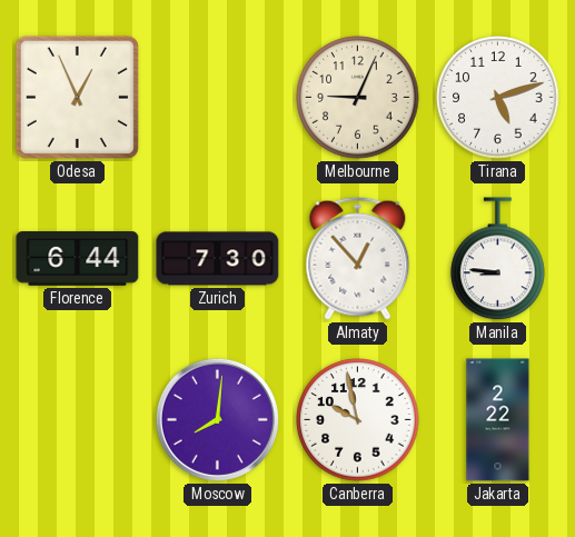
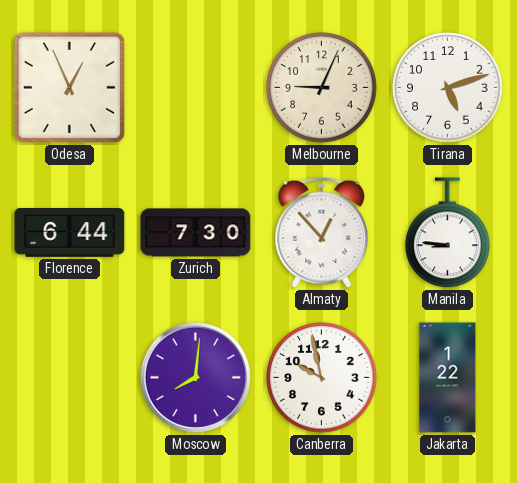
Jakarta: 2:22 -> 1:22 (448, 378)
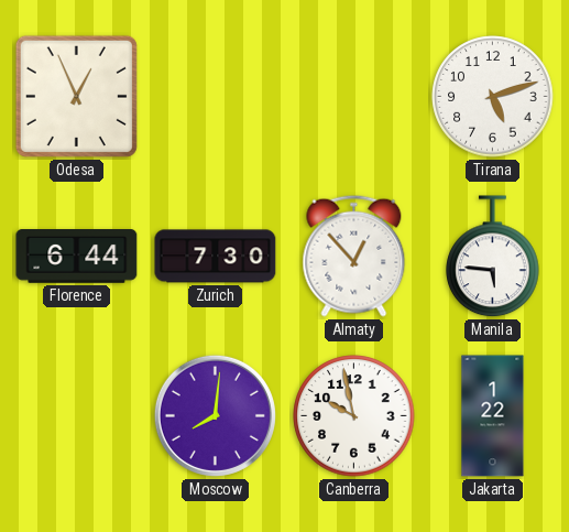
Melbourne: 9:04 -> none (322, 88)
Manila: 8:46 -> 5:46 (493, 257)
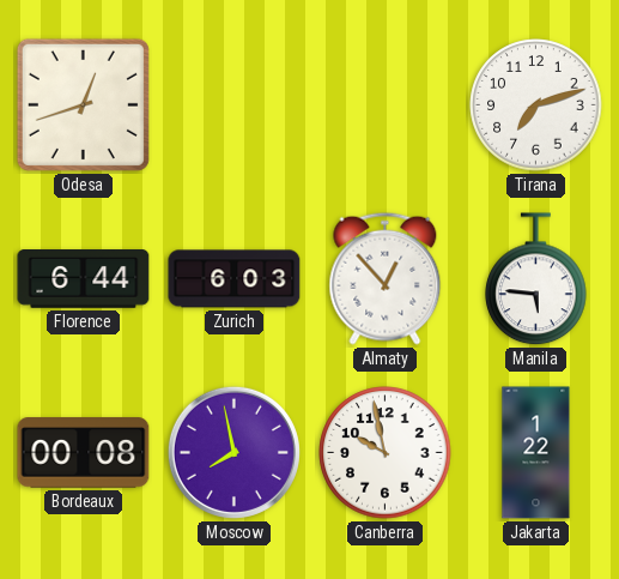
Odesa: 12:56 -> 12:42 (83, 104)
Tirana: 5:12 -> 7:12 (536, 105)
Zurich: 7:30 -> 6:03 (235, 279)
Bordeaux: none -> 00:08 (84, 453)
Moscow: 8:01 -> 7:58 (233, 452)
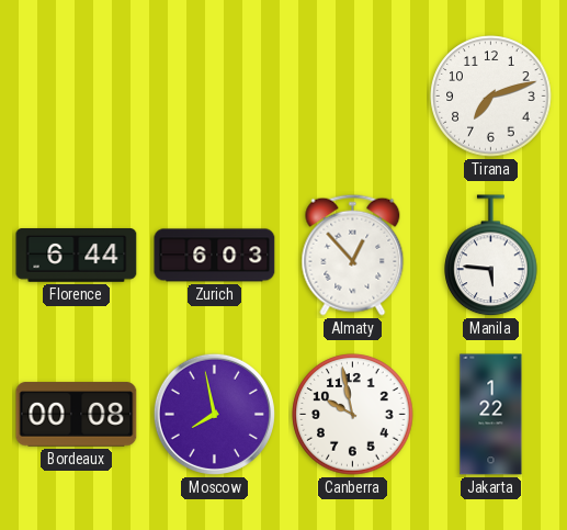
Odesa: 12:42 -> none (83, 104)
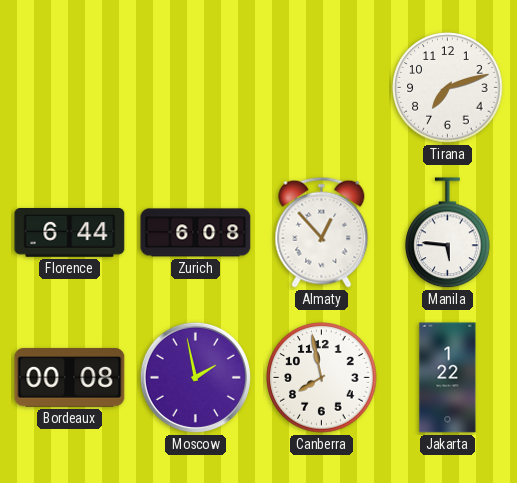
Zurich: 6:03 -> 6:08 (196, 233)
Moscow: 7:58 -> 1:58 (195, 377)
Canberra: 9:58 -> 7:58 (322, 378)
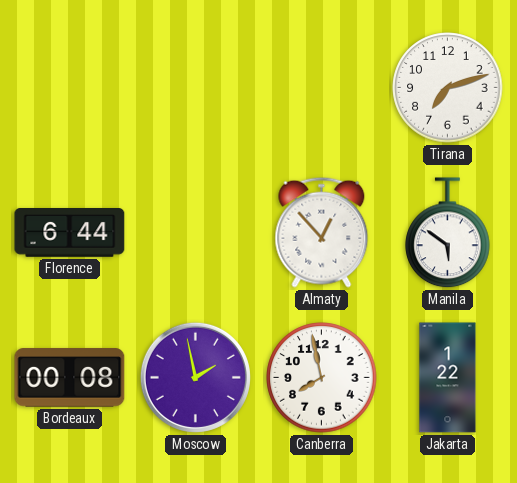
Zurich: 6:08 -> none (196, 233)
Manila: 5:46 -> 5:51 (448, 233)
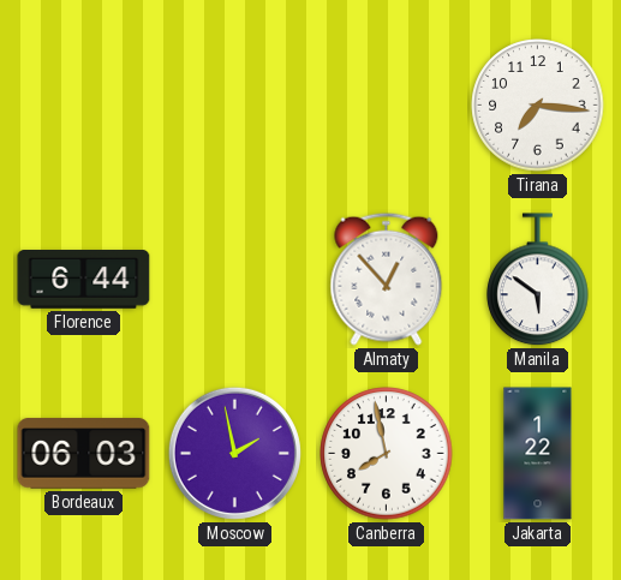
Tirana: 7:12 -> 7:16 (538, 106)
Bordeaux: 00:08 -> 06:03 (84, 454)
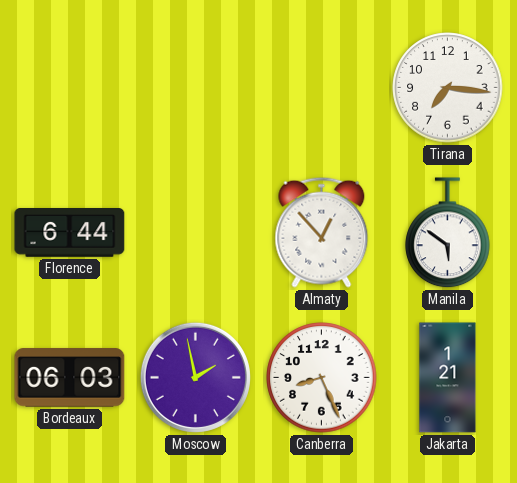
Canberra: 7:58 -> 8:26 (322, 378)
Jakarta: 1:22 -> 1:21 (448, 378)
